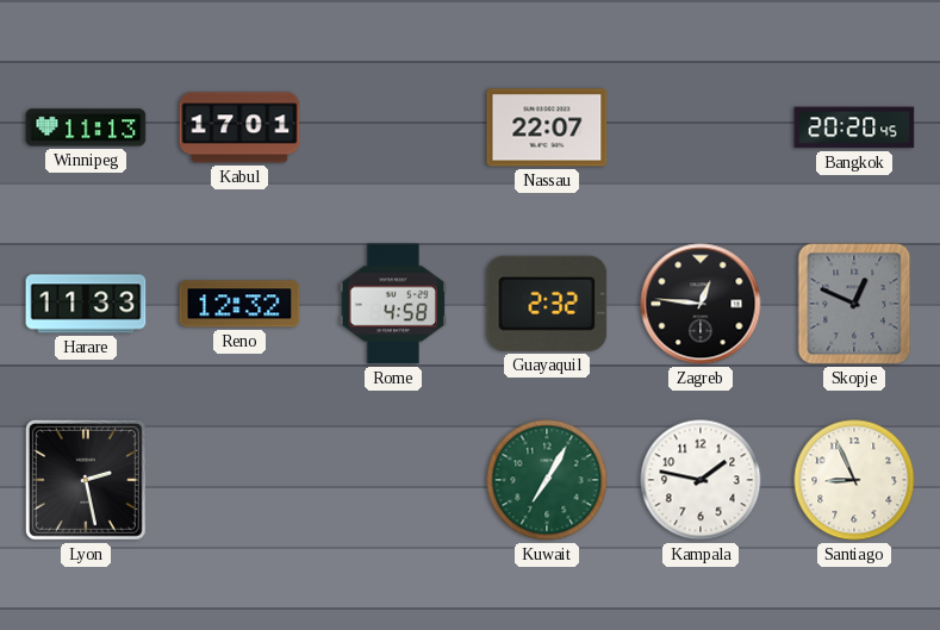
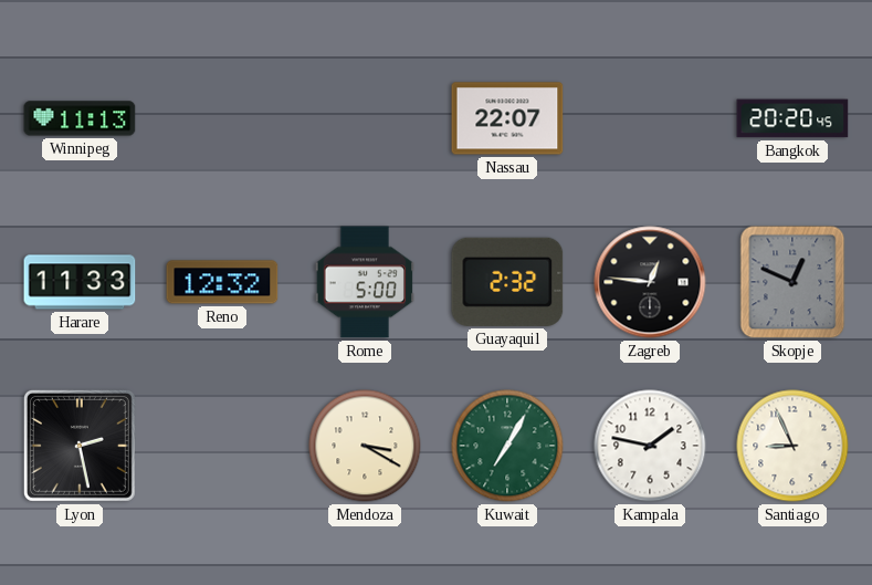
Kabul: 17:01 -> none (239, 127)
Rome: 4:58 -> 5:00 (364, 282)
Mendoza: none -> 3:20 (365, 446)
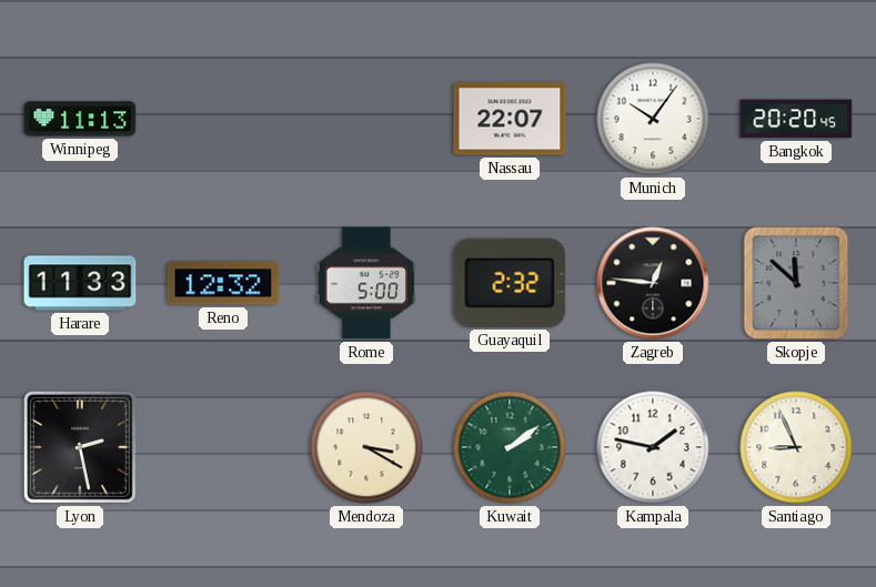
Munich: none -> 10:06 (653, 119)
Skopje: 12:49 -> 11:52 (796, 283)
Kuwait: 7:05 -> 2:09 (510, 447)
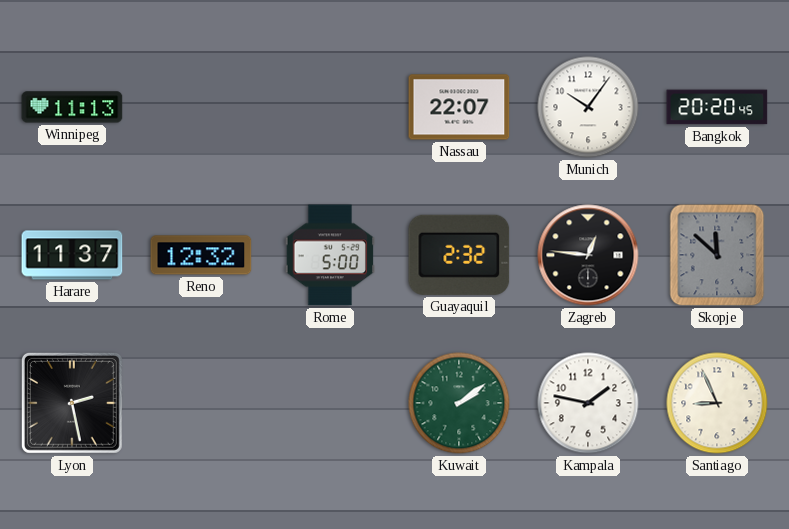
Harare: 11:33 -> 11:37 (72, 255)
Mendoza: 3:20 -> none (366, 447)
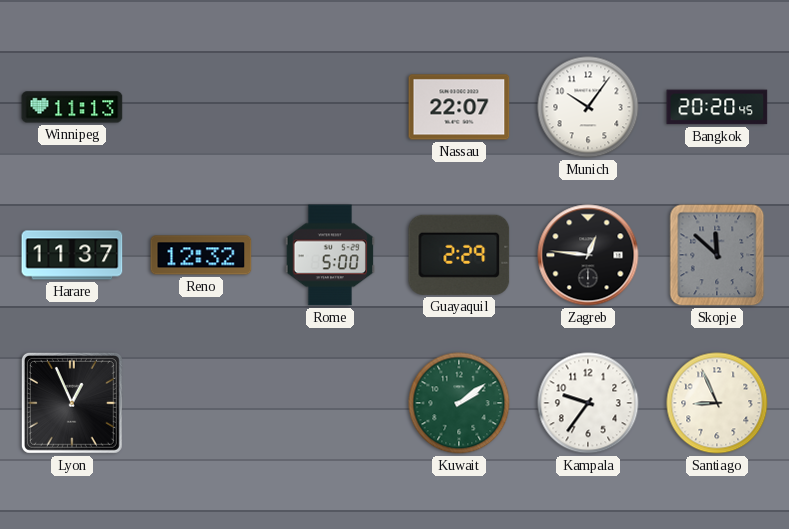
Guayaquil: 2:32 -> 2:29 (459, 255)
Lyon: 2:28 -> 12:56 (72, 403)
Kampala: 1:47 -> 9:36 (588, 403)
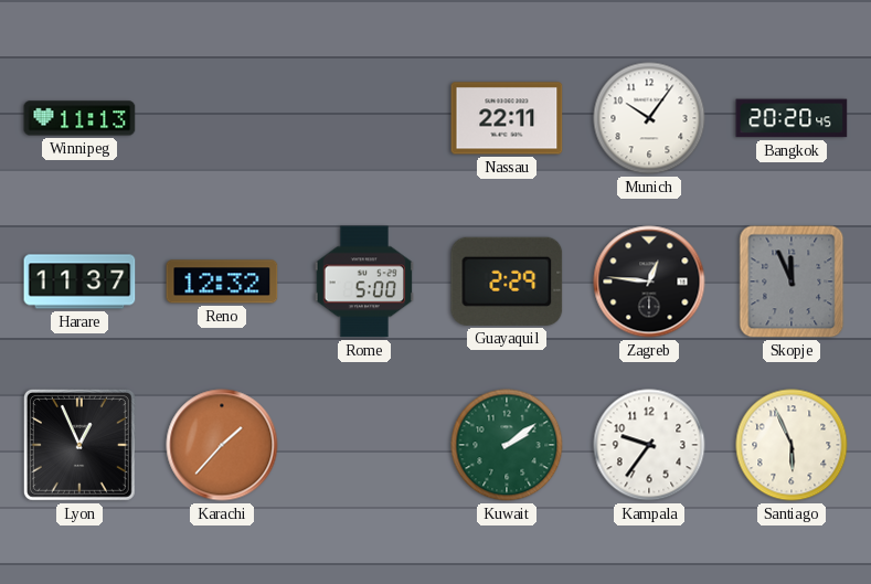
Nassau: 22:07 -> 22:11 (507, 118)
Skopje: 11:52 -> 11:56 (792, 282)
Karachi: none -> 1:37 (222, 445)
Santiago: 8:56 -> 5:56 (792, 445)
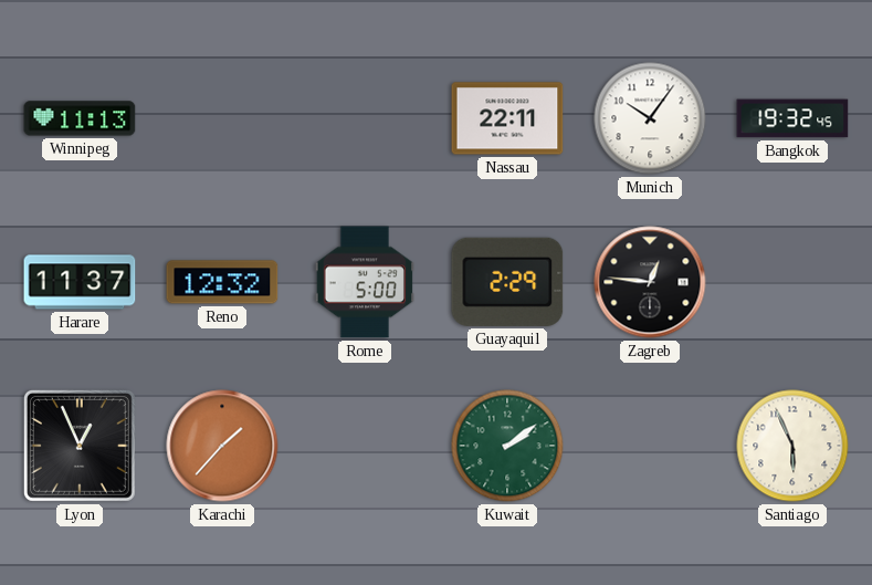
Bangkok: 20:20 -> 19:32 (792, 118)
Skopje: 11:56 -> none (792, 282)
Kampala: 9:36 -> none (649, 445)
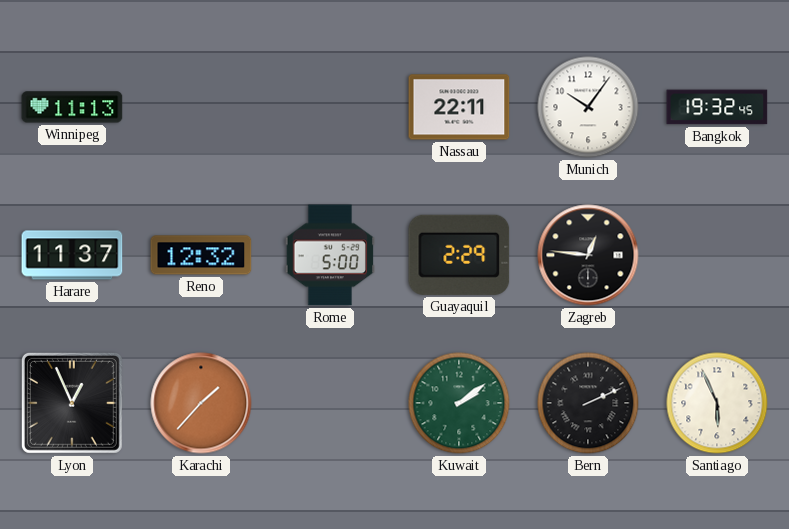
Bern: none -> 2:11 (588, 403)
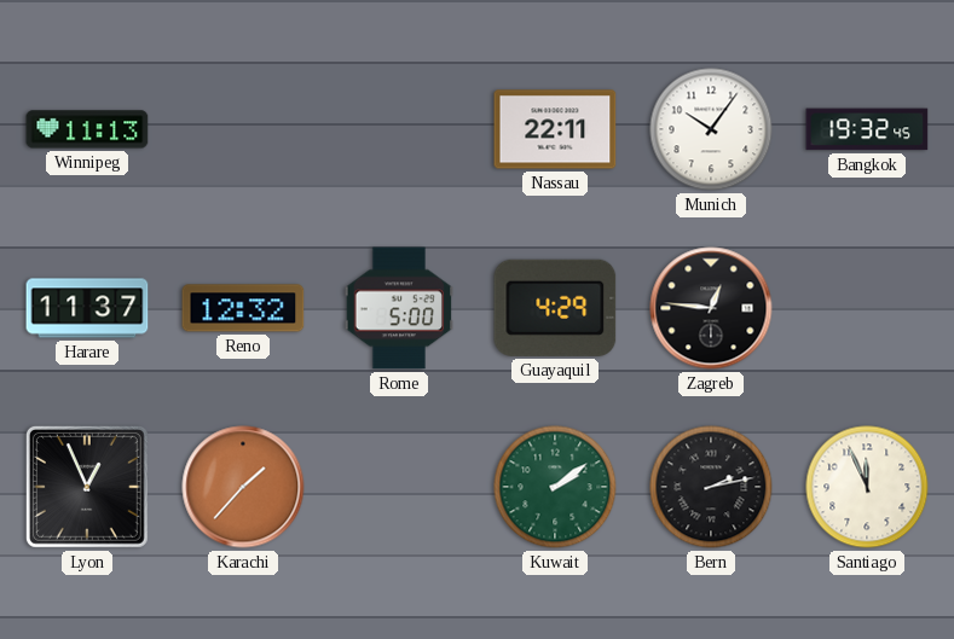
Guayaquil: 2:29 -> 4:29 (555, 308)
Bern: 2:11 -> 2:13 (711, 487)
Santiago: 5:56 -> 11:56 (867, 487)
